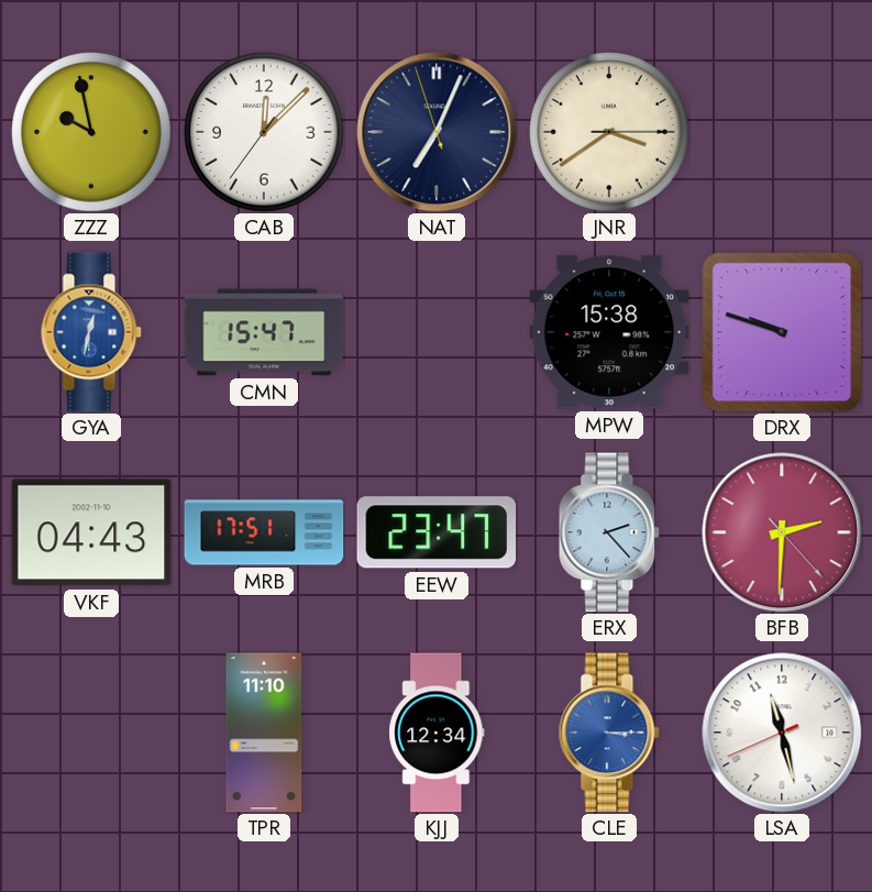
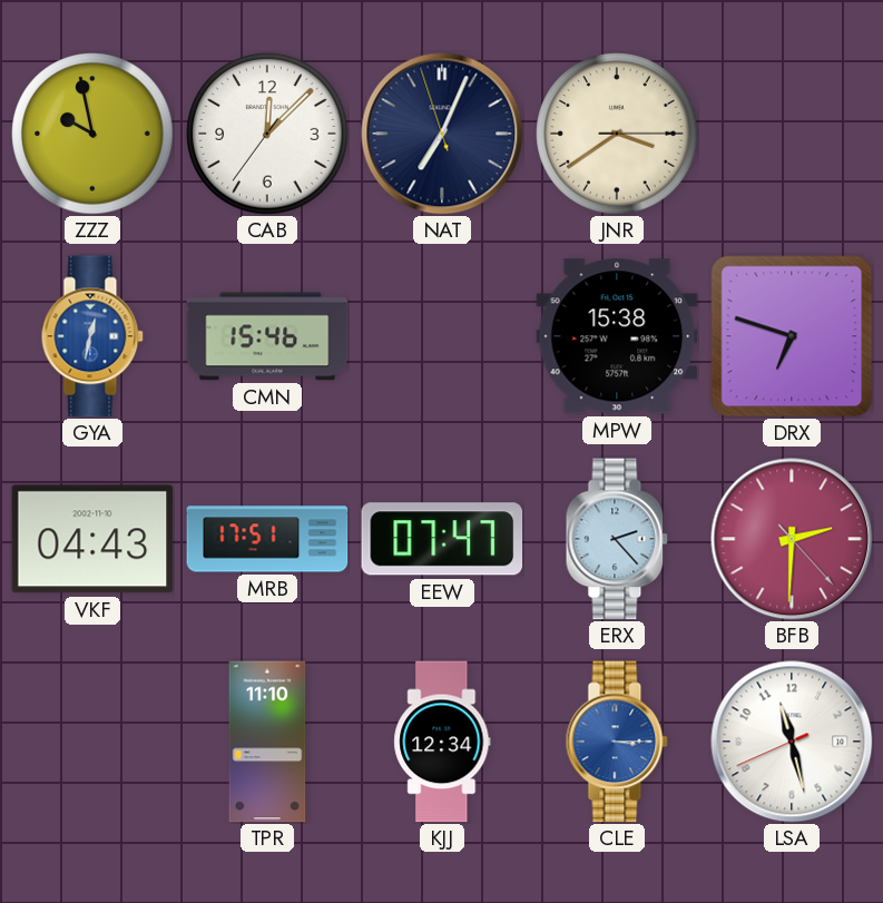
CMN: 15:47 -> 15:46 (267, 336)
DRX: 9:48 -> 6:48 (792, 336)
EEW: 23:47 -> 07:47 (442, 539)
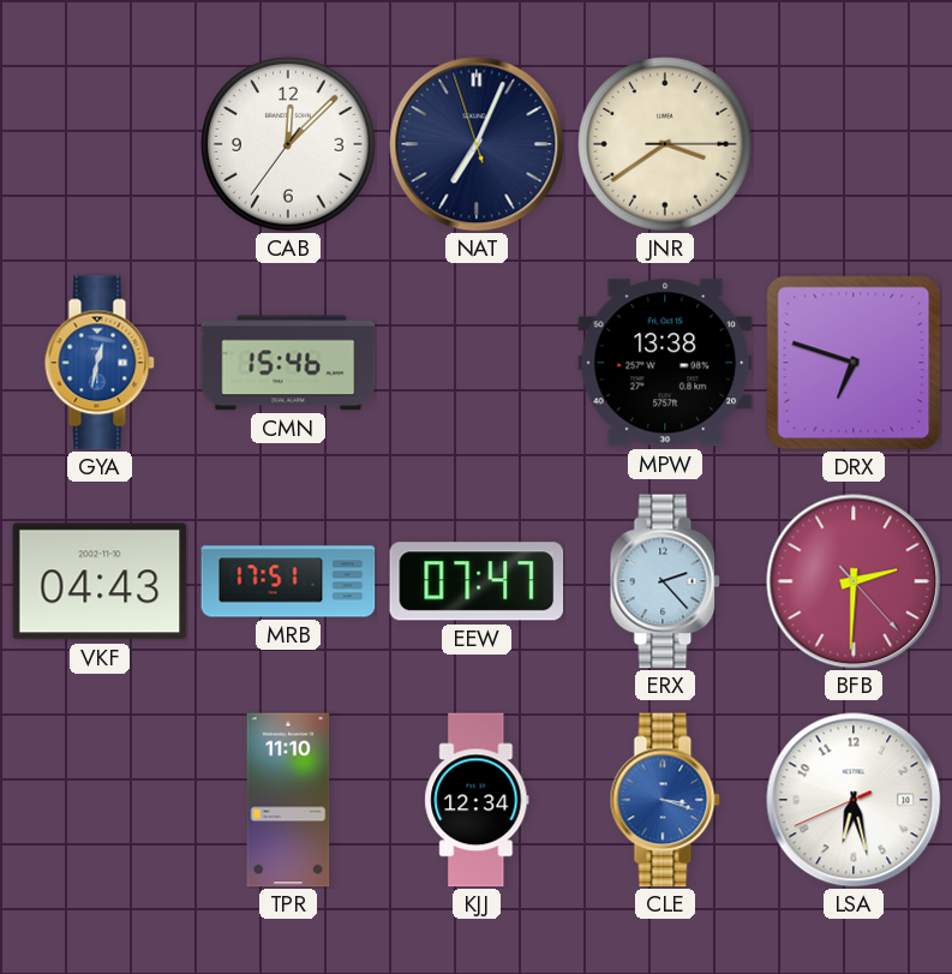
ZZZ: 9:58 -> none (92, 134)
MPW: 15:38 -> 13:38 (665, 363)
CLE: 3:15 -> 3:18 (665, 800)
LSA: 11:27 -> 6:27 (854, 800)
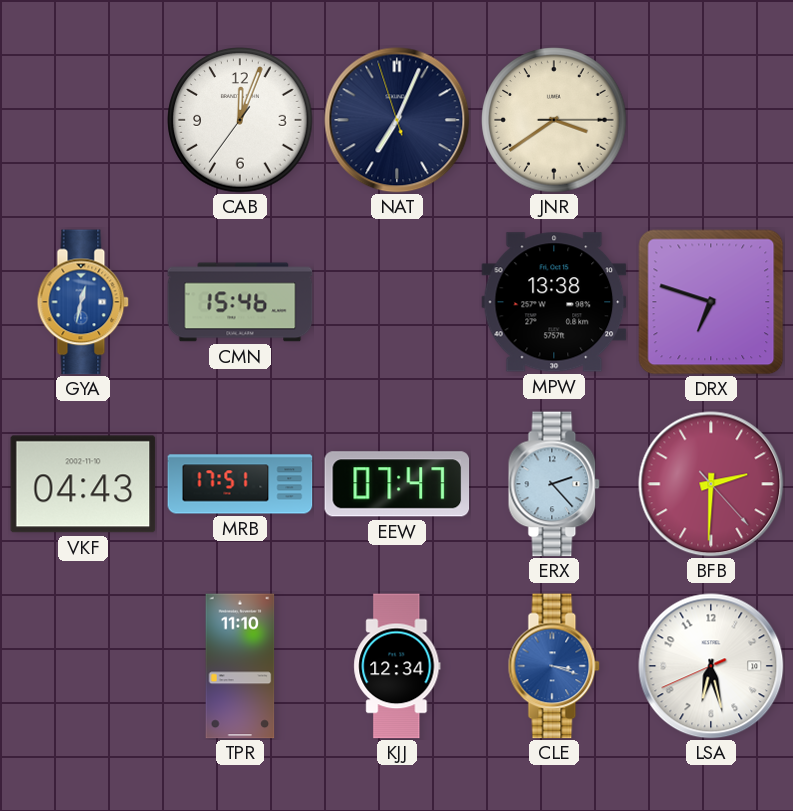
CAB: 12:07 -> 12:03 (240, 120)
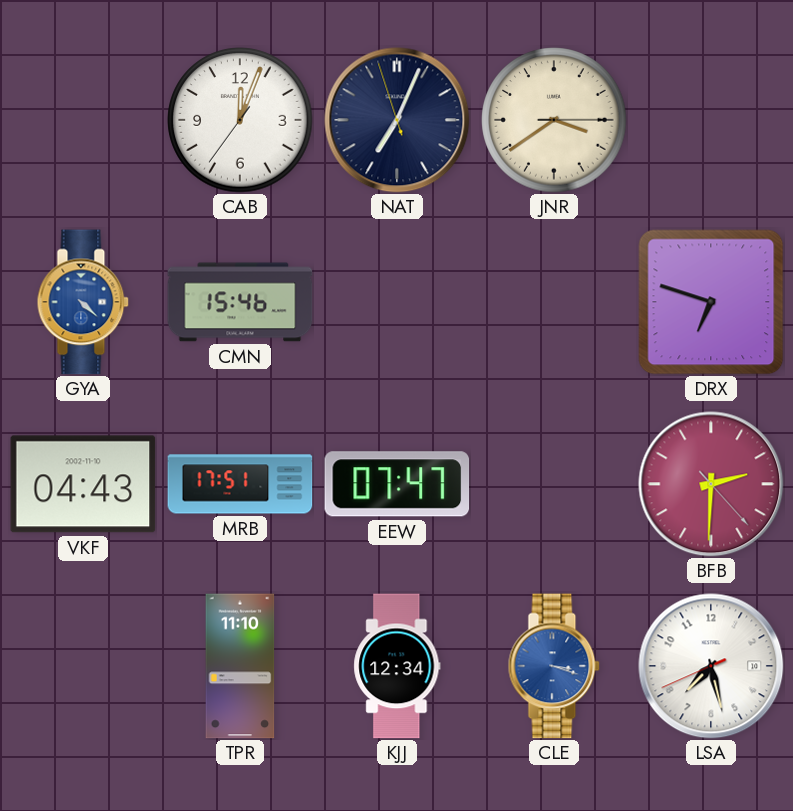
GYA: 12:32 -> 4:22 (83, 302)
MPW: 13:38 -> none (554, 302)
ERX: 2:23 -> none (554, 484)
LSA: 6:27 -> 7:27 (711, 666)
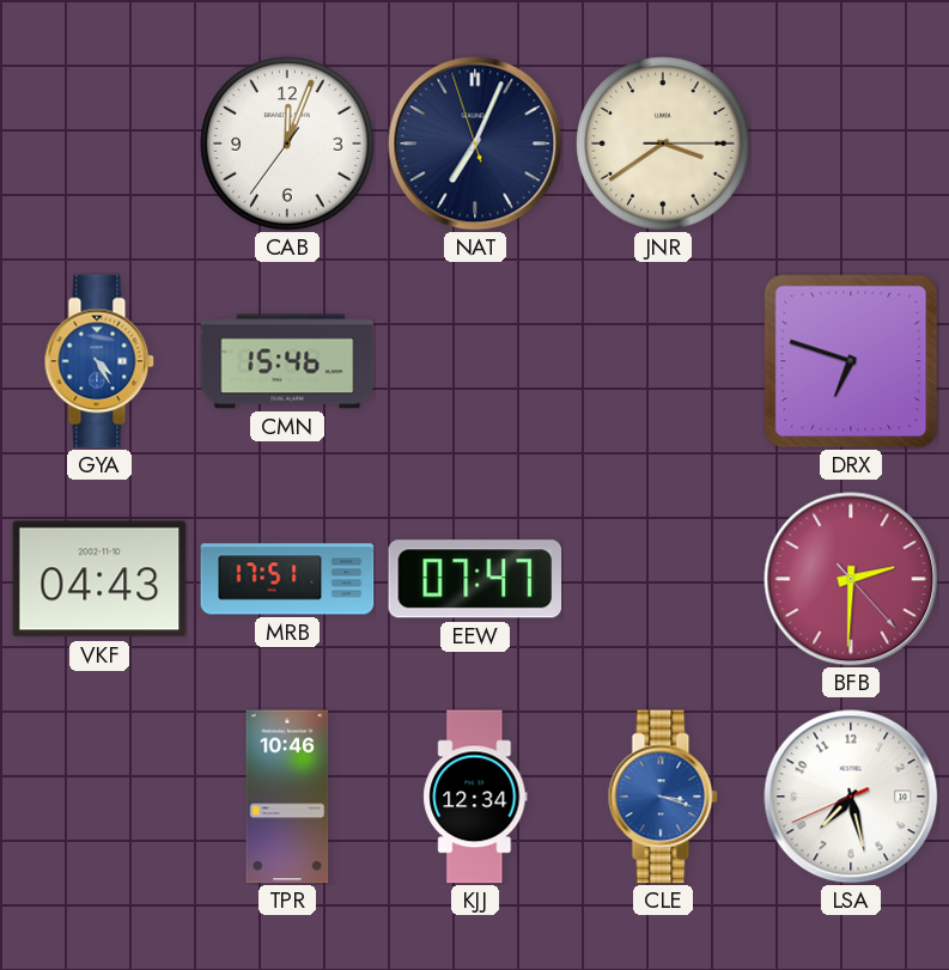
GYA: 4:22 -> 4:25 (99, 361)
TPR: 11:10 -> 10:46 (287, 797)
